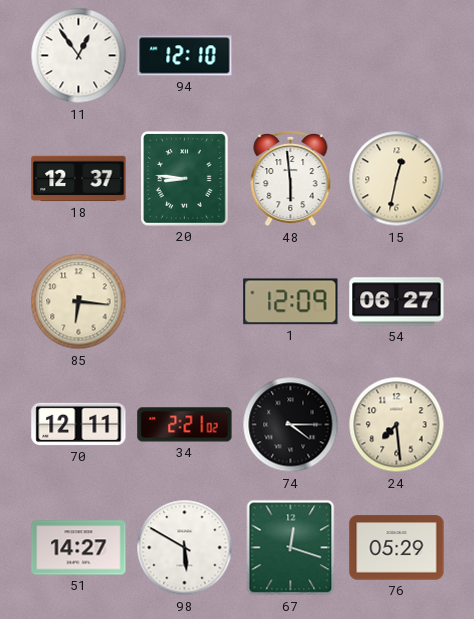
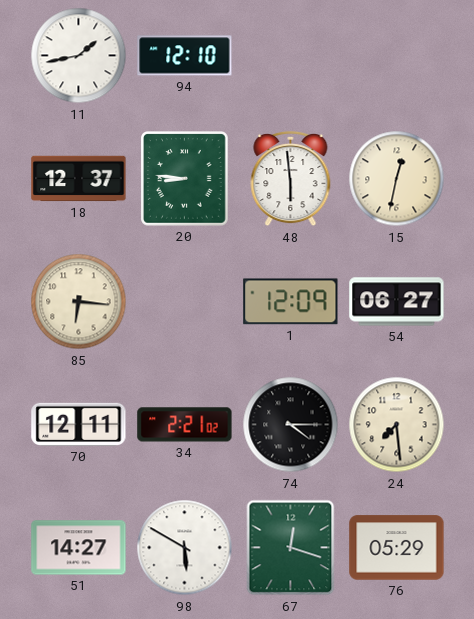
11: 12:54 -> 1:43 (79, 56)
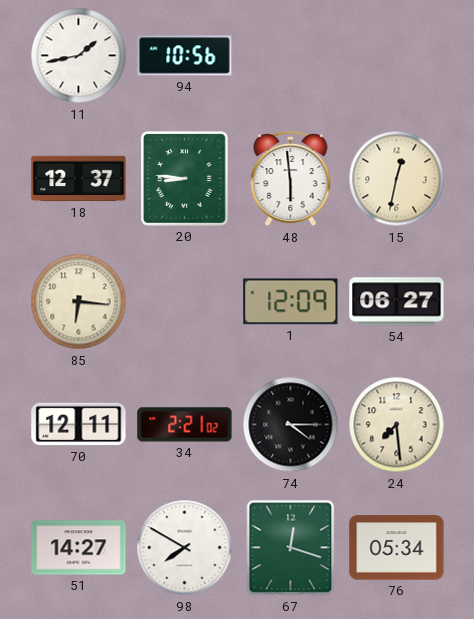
94: 12:10 -> 10:56 (185, 56)
98: 5:50 -> 7:50 (185, 548)
76: 05:29 -> 05:34 (397, 548)
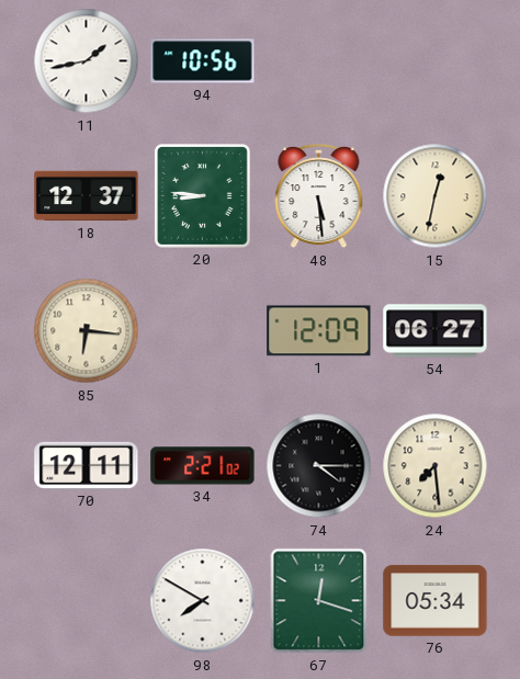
48: 5:59 -> 5:29 (319, 196)
51: 14:27 -> none (79, 548)
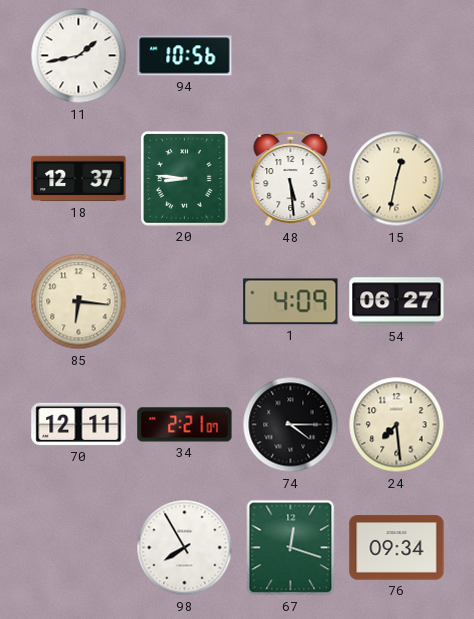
1: 12:09 -> 4:09 (291, 302)
34: 2:21:02 -> 2:21:07 (185, 425)
98: 7:50 -> 7:55 (185, 548)
76: 05:34 -> 09:34 (397, 548)
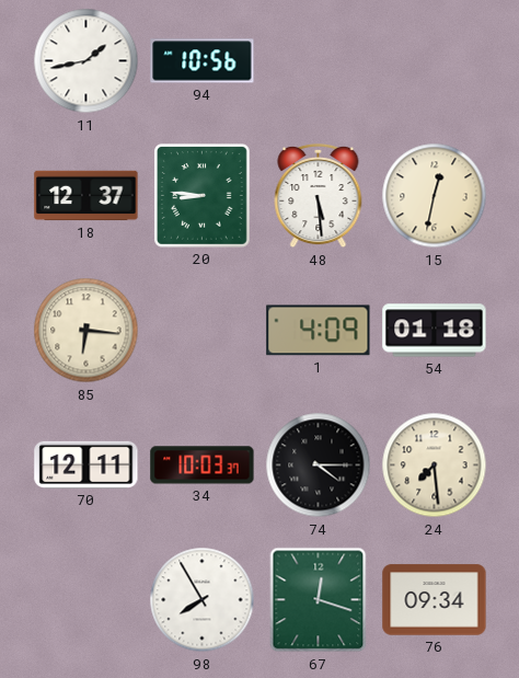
54: 06:27 -> 01:18 (435, 331)
34: 2:21 -> 10:03 (203, 466)
